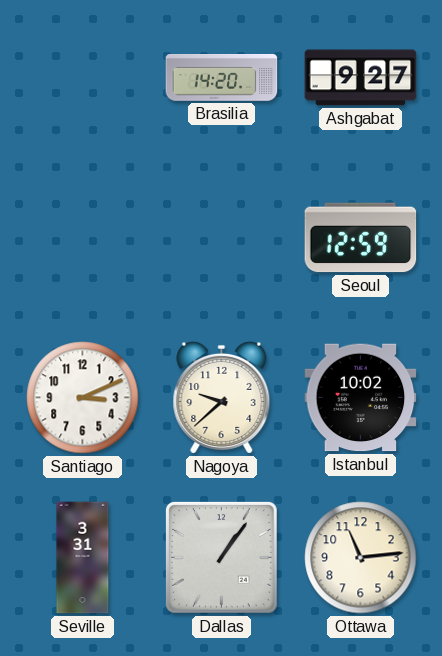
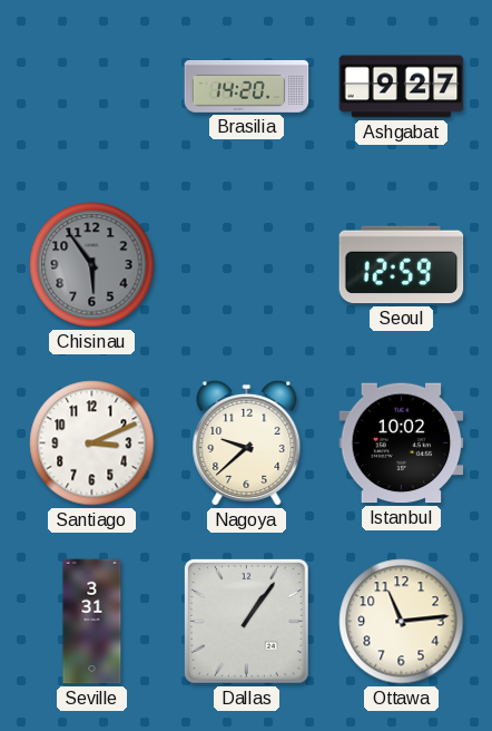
Chisinau: none -> 5:54 (92, 265)
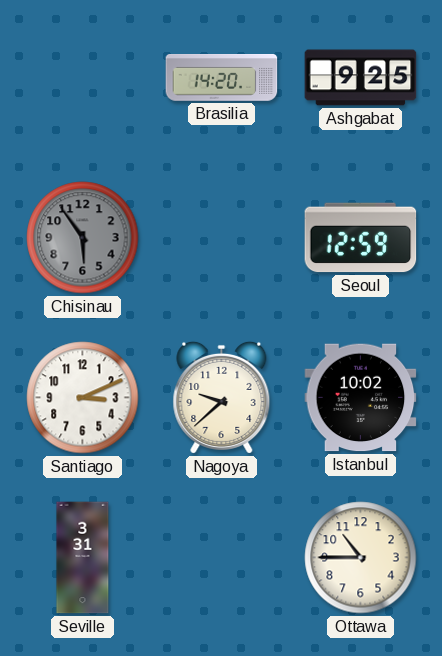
Ashgabat: 9:27 -> 9:25 (361, 78)
Dallas: 1:06 -> none (247, 622)
Ottawa: 11:14 -> 10:45 (361, 558)
